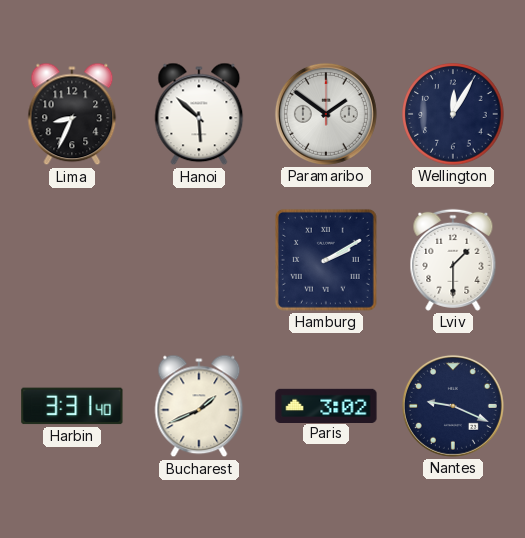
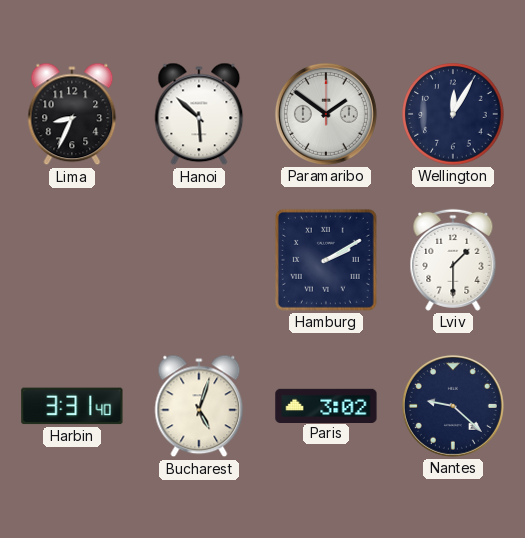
Bucharest: 1:41 -> 5:03 (199, 406)
Nantes: 9:19 -> 9:22 (453, 406)
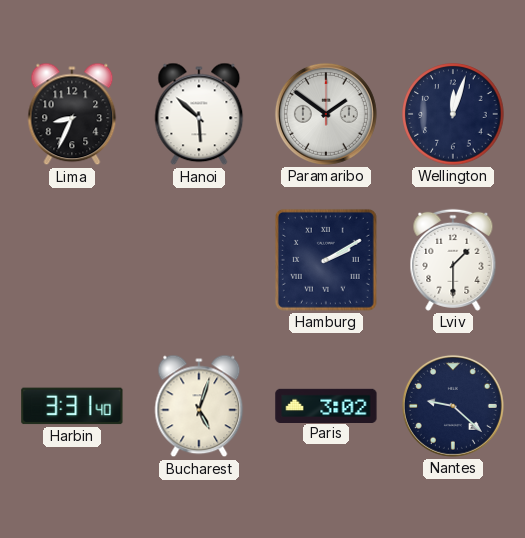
Wellington: 12:05 -> 12:03 (453, 114)
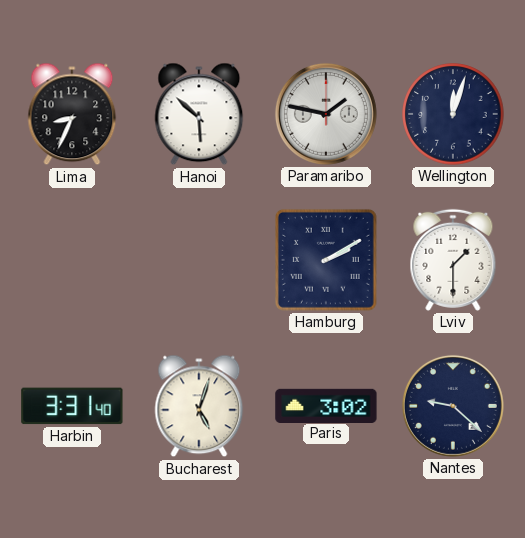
Paramaribo: 1:51 -> 1:47 (326, 114)
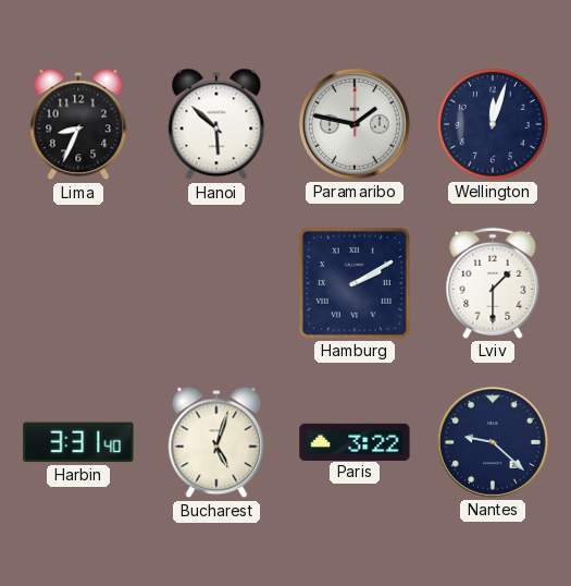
Paris: 3:02 -> 3:22 (355, 441)
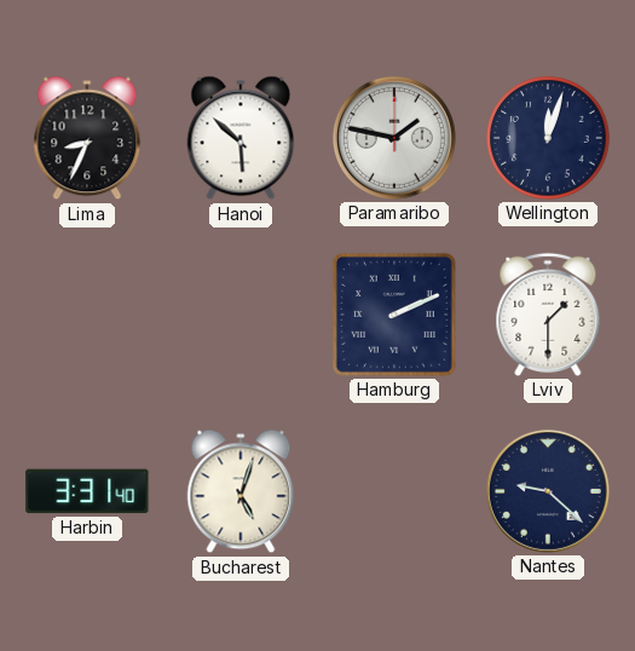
Hamburg: 2:10 -> 2:11 (394, 315)
Paris: 3:22 -> none (355, 441)
